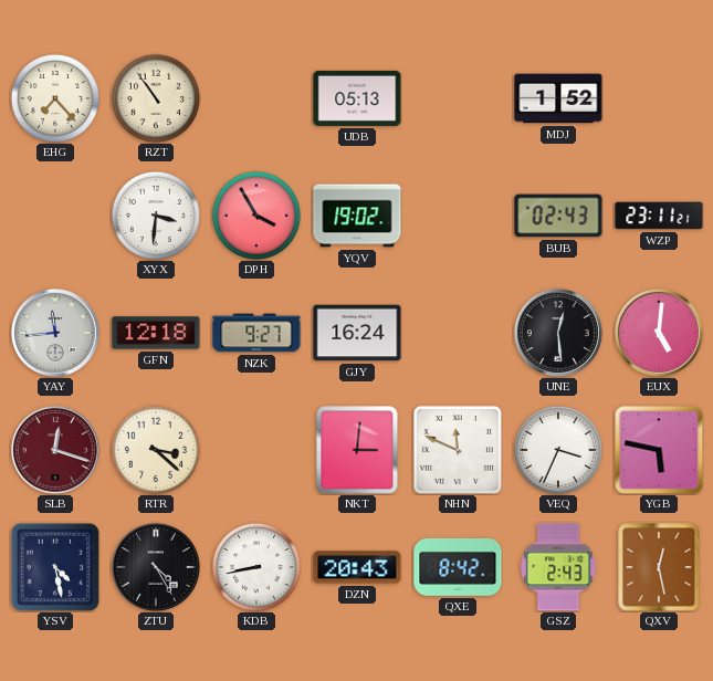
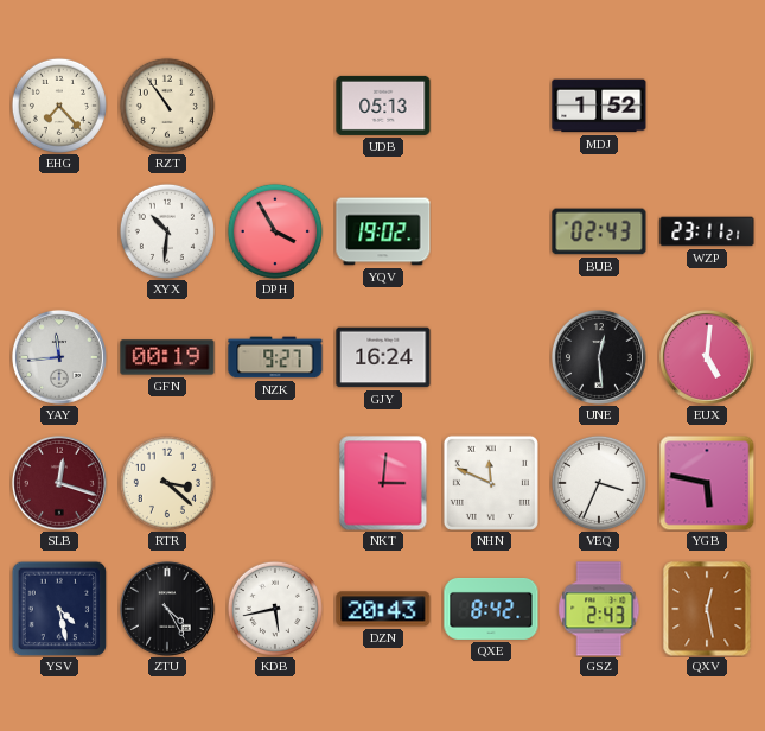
XYX: 3:31 -> 10:31 (167, 231)
GFN: 12:18 -> 00:19 (167, 357)
KDB: 8:43 -> 5:43 (275, 609)
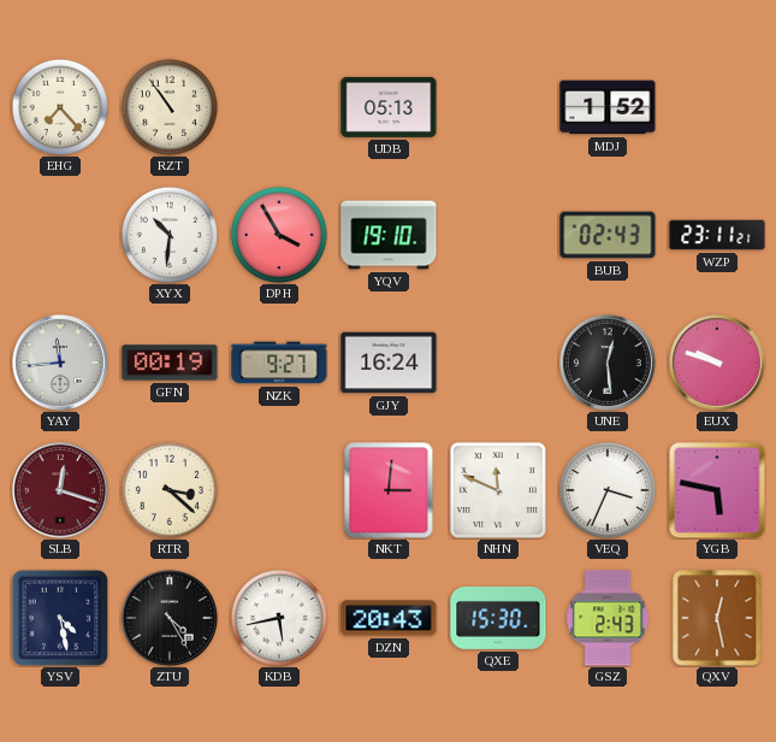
YQV: 19:02 -> 19:10 (389, 235)
EUX: 5:01 -> 9:48 (717, 363)
QXE: 8:42 -> 15:30 (498, 618)
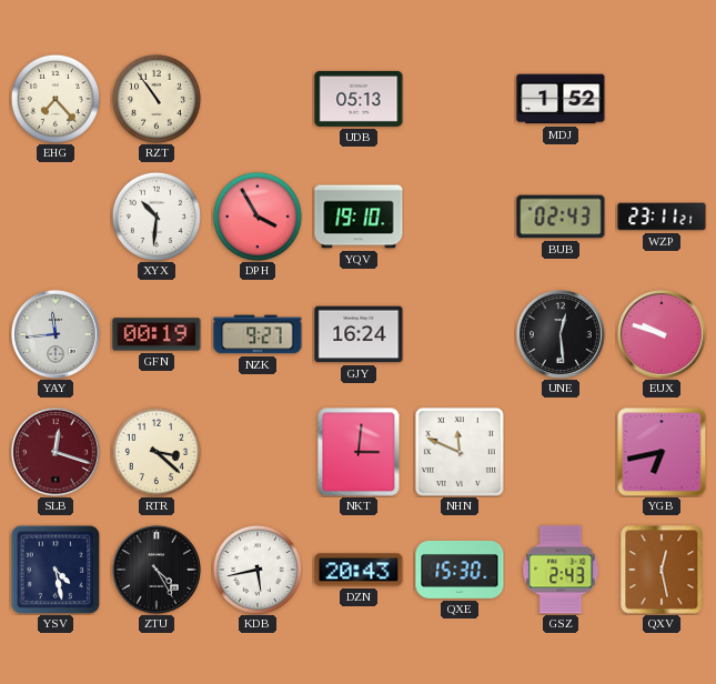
VEQ: 3:34 -> none (608, 490)
YGB: 5:47 -> 6:43 (662, 452)
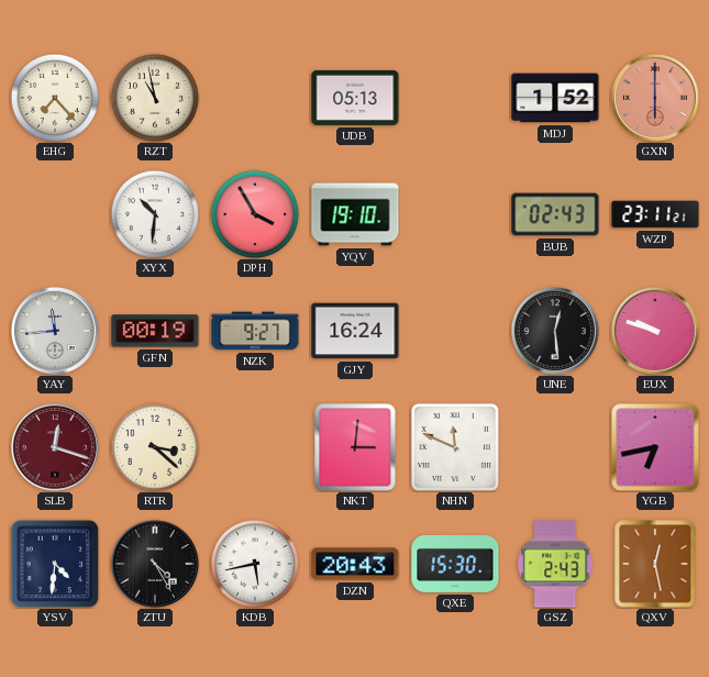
RZT: 10:54 -> 10:58 (155, 98)
GXN: none -> 6:00 (655, 98)
YSV: 4:28 -> 4:31 (55, 564)
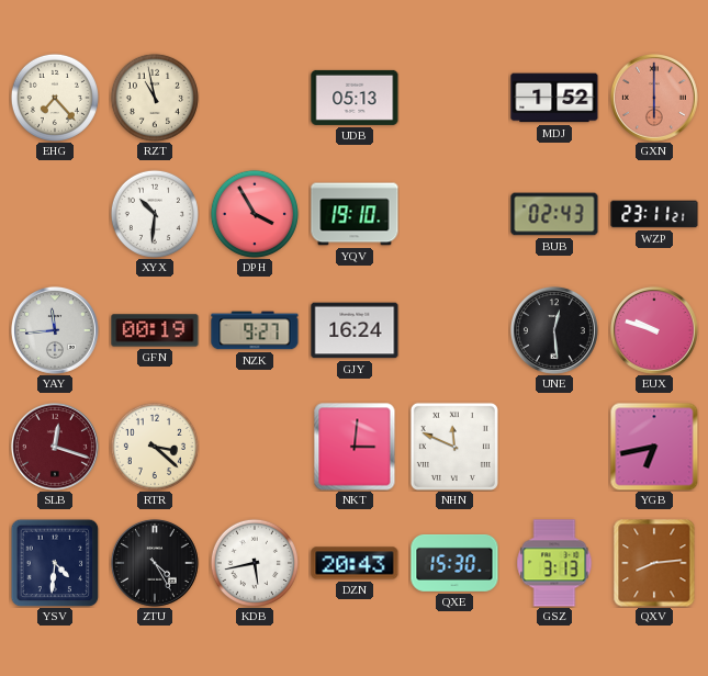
GSZ: 2:43 -> 3:13 (554, 563)
QXV: 12:28 -> 8:14 (654, 563)
